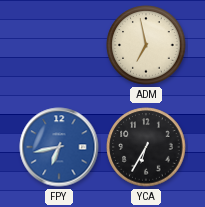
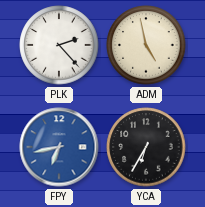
PLK: none -> 2:23 (59, 45)
ADM: 6:58 -> 4:58 (146, 45)
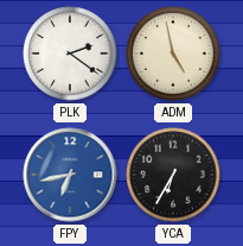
PLK: 2:23 -> 2:21 (70, 53)
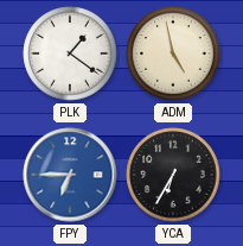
PLK: 2:21 -> 1:21 (70, 53)
FPY: 6:43 -> 6:45 (70, 175)
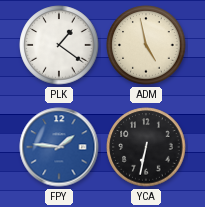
FPY: 6:45 -> 1:46 (59, 147)
YCA: 6:35 -> 6:32 (146, 147)
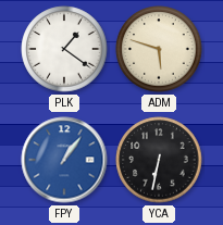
ADM: 4:58 -> 5:48 (159, 49)
FPY: 1:46 -> 1:06 (64, 160)
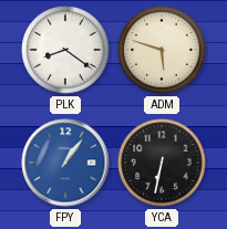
PLK: 1:21 -> 8:21 (65, 50)
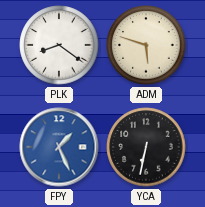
FPY: 1:06 -> 1:26 (59, 147)
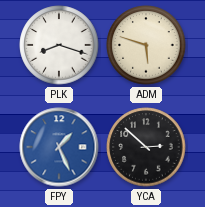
PLK: 8:21 -> 8:18 (59, 45)
YCA: 6:32 -> 2:52 (146, 147)
